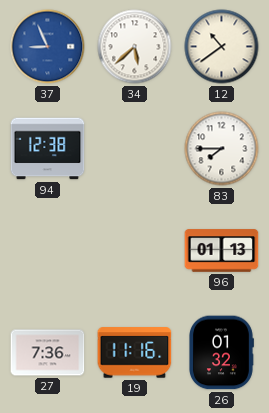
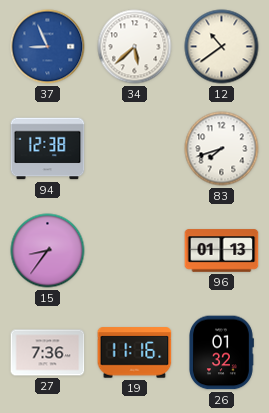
83: 7:45 -> 7:42 (222, 149)
15: none -> 8:36 (48, 251)
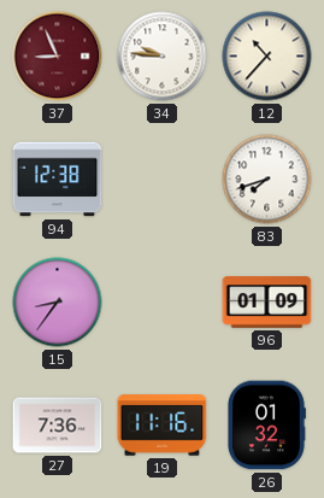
37 dial: blue -> burgundy (58, 57)
34: 5:38 -> 9:46 (163, 57)
12: 10:39 -> 10:37 (267, 57)
96: 01:13 -> 01:09 (267, 303)
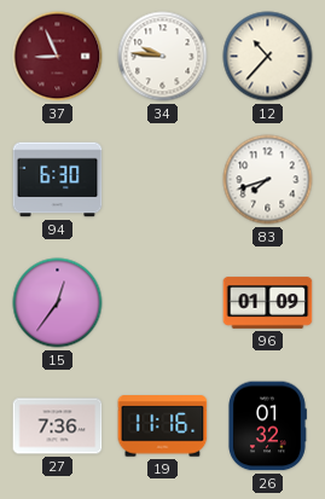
94: 12:38 -> 6:30 (58, 180)
15: 8:36 -> 12:36 (58, 303)
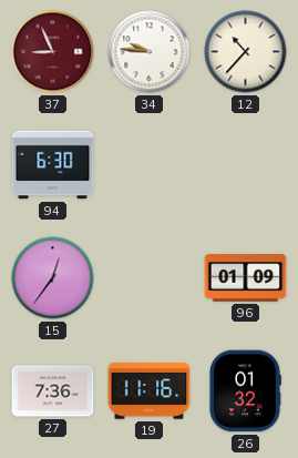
83: 7:42 -> none (268, 180)
